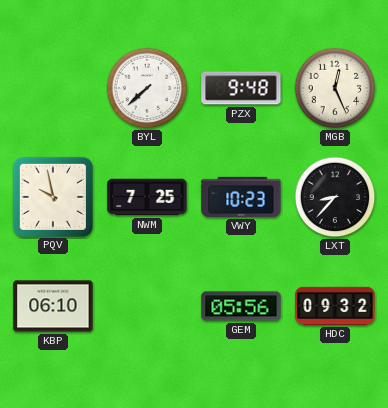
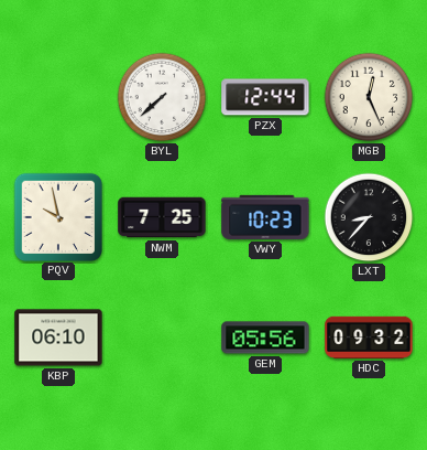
PZX: 9:48 -> 12:44 (265, 97)
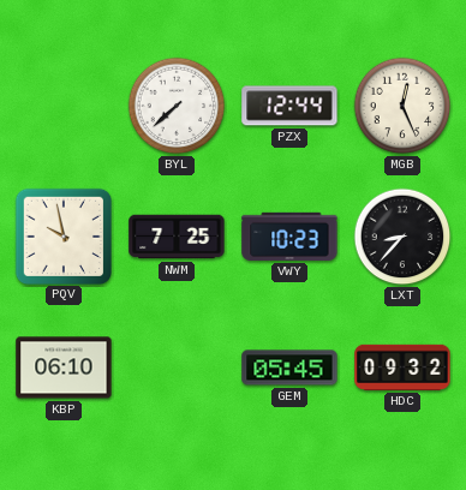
GEM: 05:56 -> 05:45 (289, 367)
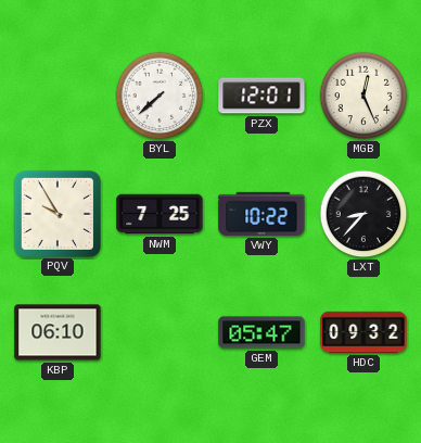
PZX: 12:44 -> 12:01 (261, 96)
PQV: 9:58 -> 9:55 (56, 213)
VWY: 10:23 -> 10:22 (261, 214)
GEM: 05:45 -> 05:47 (261, 332)
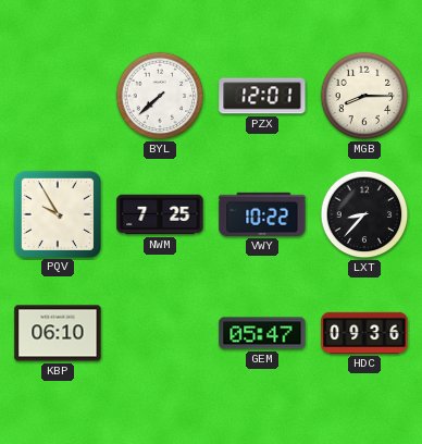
MGB: 12:26 -> 8:15 (364, 96)
HDC: 09:32 -> 09:36 (364, 333)
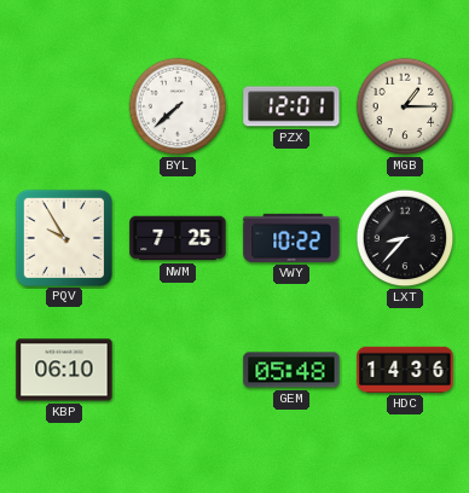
MGB: 8:15 -> 1:15 (405, 106)
GEM: 05:47 -> 05:48 (291, 370)
HDC: 09:36 -> 14:36 (405, 370)
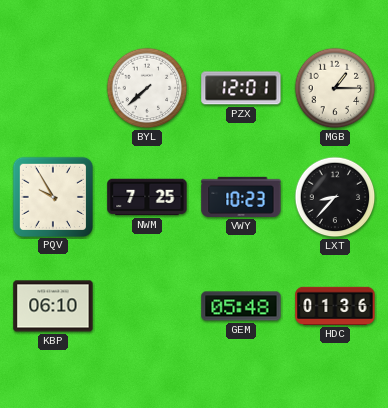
VWY: 10:22 -> 10:23 (241, 197)
HDC: 14:36 -> 01:36 (335, 306)
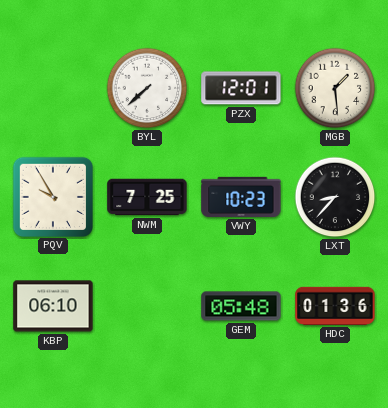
MGB: 1:15 -> 1:29 (335, 88)
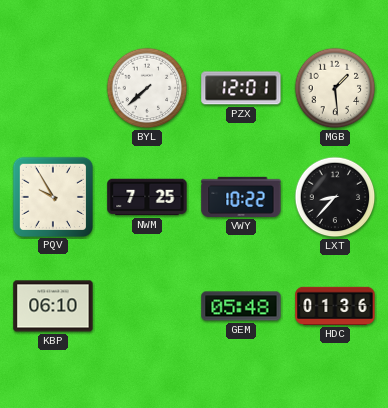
VWY: 10:23 -> 10:22 (241, 197)
